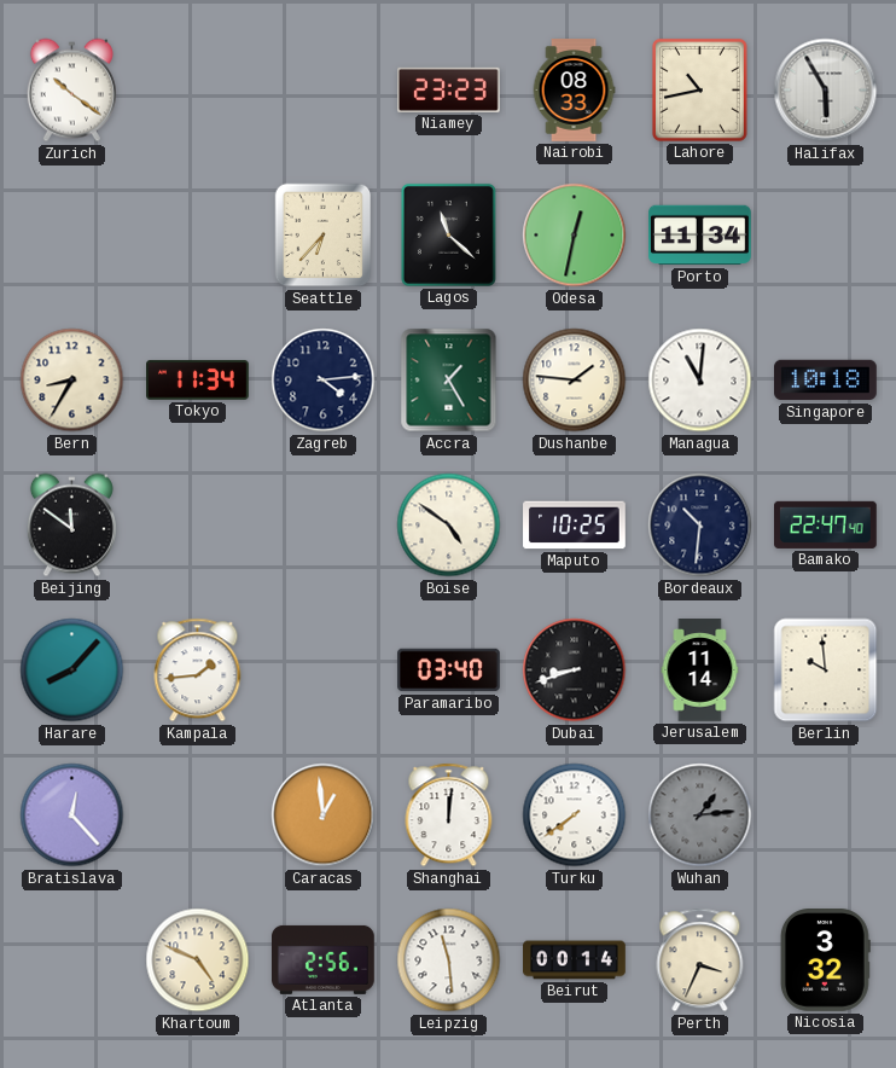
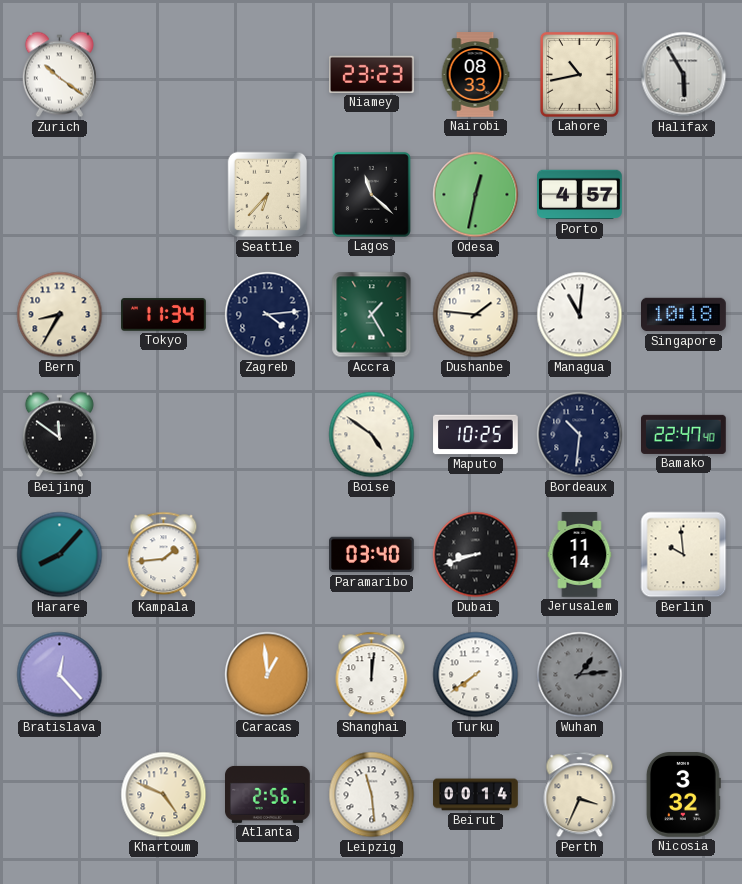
Porto: 11:34 -> 4:57 (580, 195)
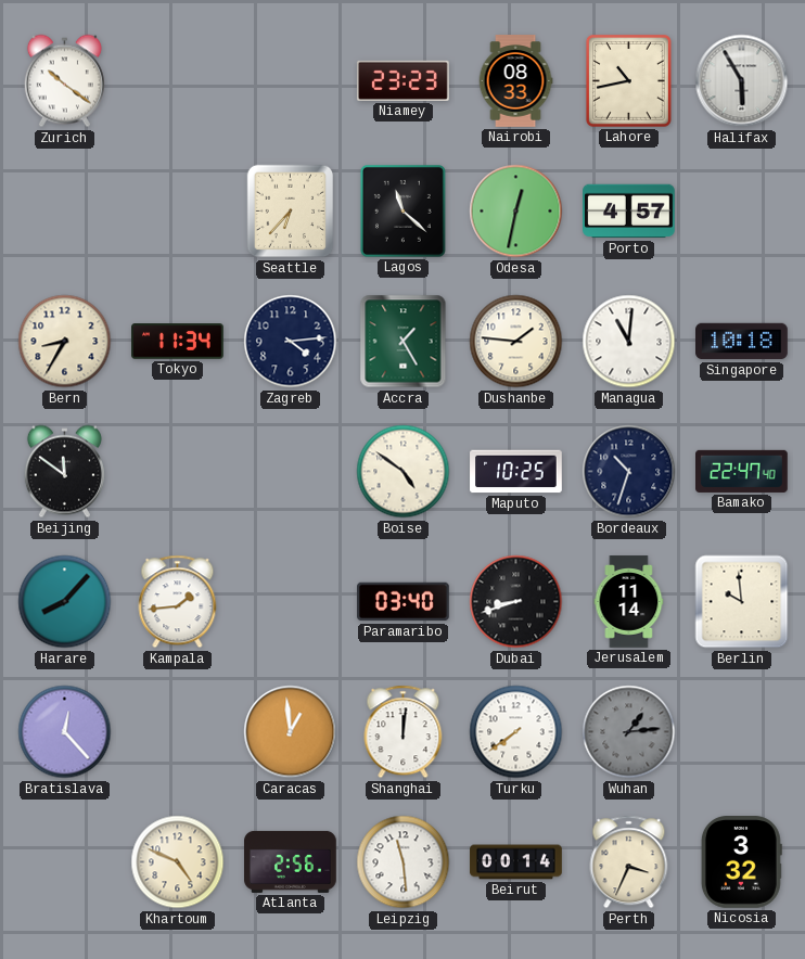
Bordeaux: 10:31 -> 10:33 (629, 472)
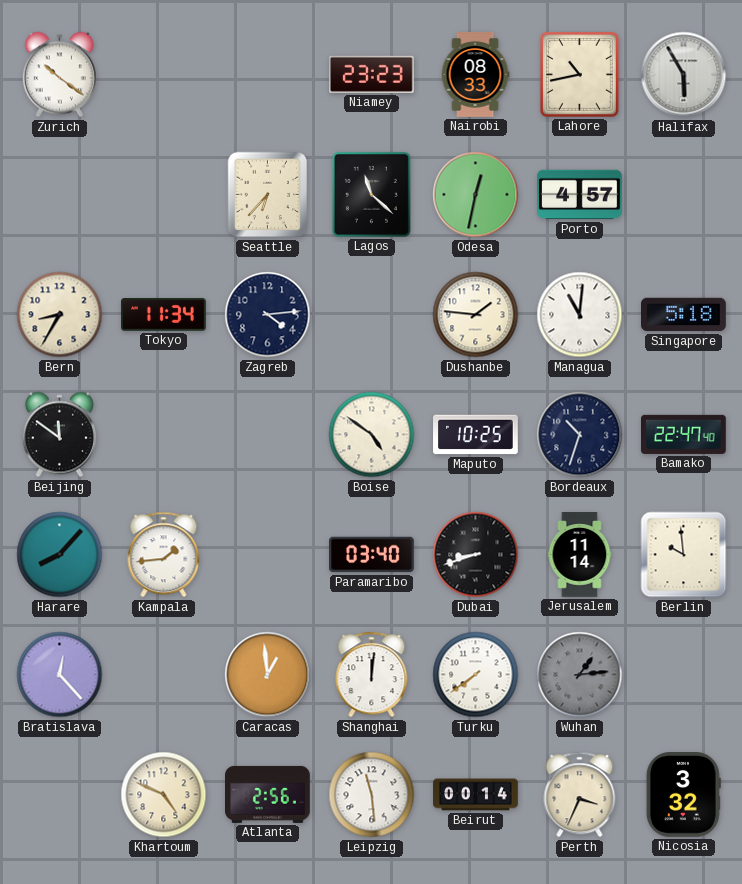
Accra: 1:25 -> none (404, 342)
Singapore: 10:18 -> 5:18 (684, 315)
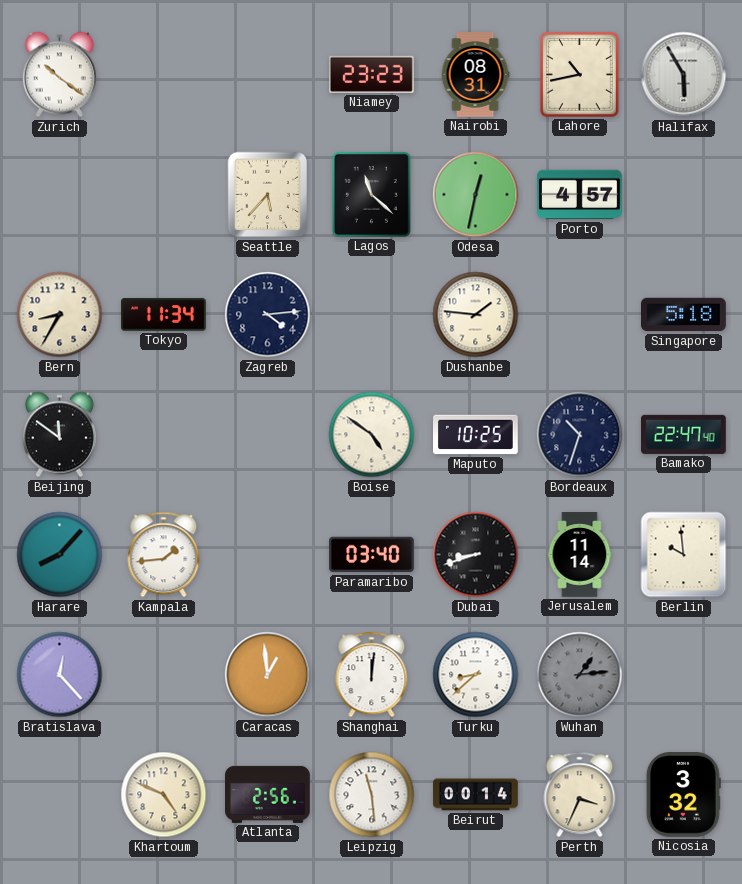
Nairobi: 08:33 -> 08:31 (475, 75)
Seattle: 6:37 -> 5:37 (268, 195)
Managua: 11:01 -> none (580, 315)
Turku: 7:39 -> 8:38 (476, 675)
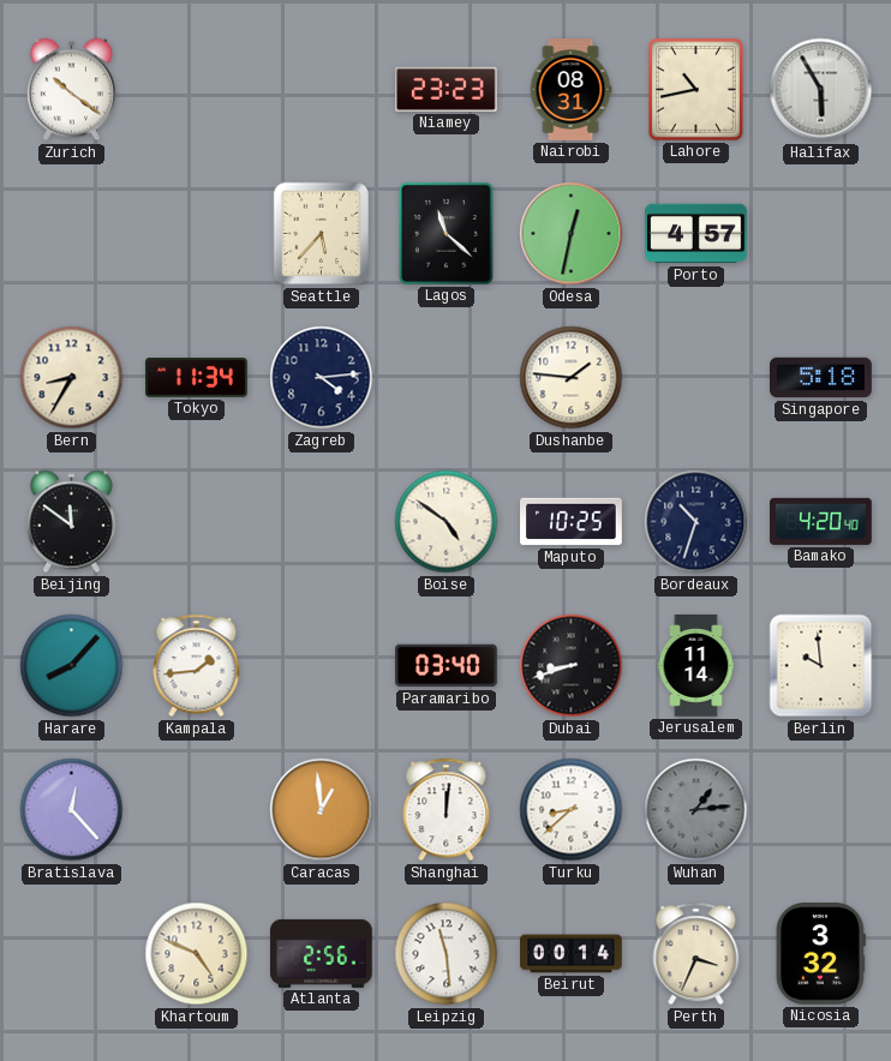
Bamako: 22:47 -> 4:20 (821, 521)
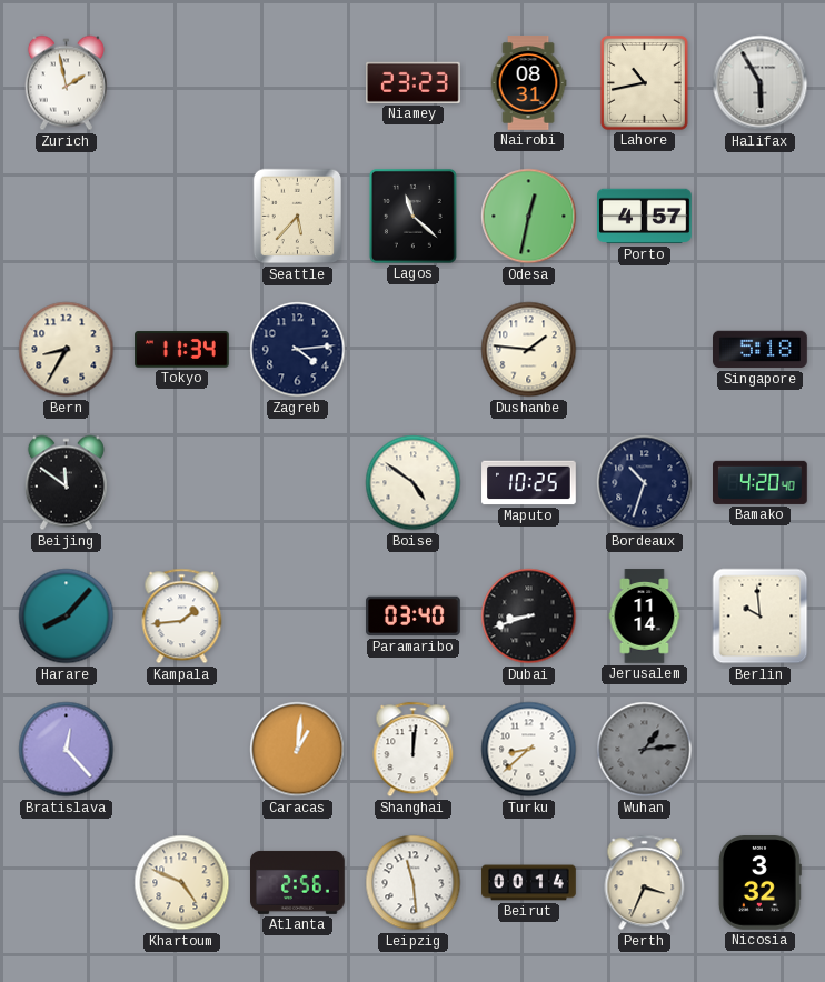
Zurich: 10:21 -> 1:58 (66, 83)
Caracas: 12:59 -> 1:01 (298, 750)
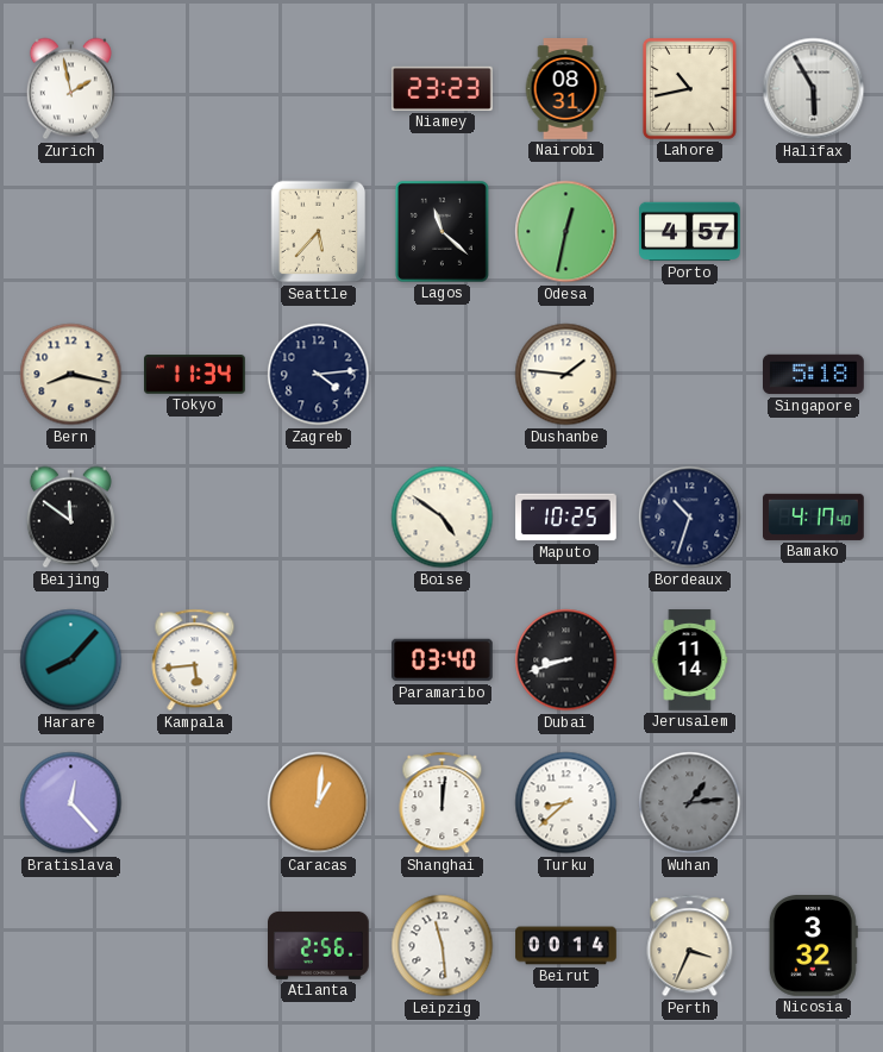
Bern: 8:35 -> 8:17 (71, 375)
Bamako: 4:20 -> 4:17 (814, 516)
Kampala: 1:44 -> 5:44 (195, 660)
Berlin: 9:59 -> none (761, 617)
Khartoum: 4:49 -> none (182, 883)
